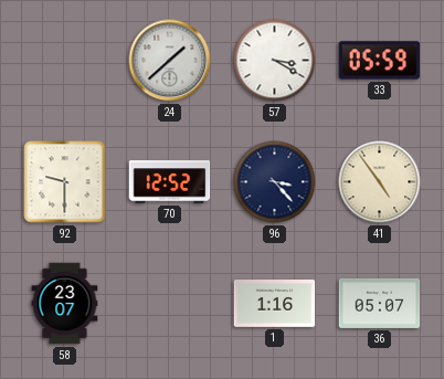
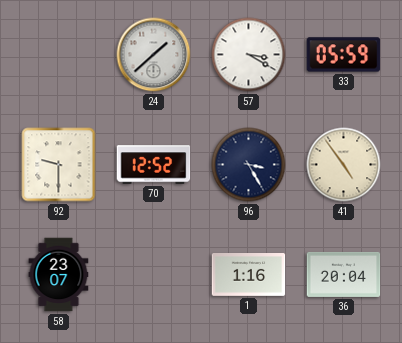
96: 3:23 -> 3:25 (249, 165)
36: 05:07 -> 20:04 (344, 274)
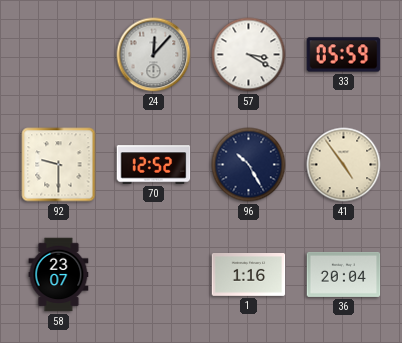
24: 1:38 -> 12:07 (154, 55)
96: 3:25 -> 10:25 (249, 165)
